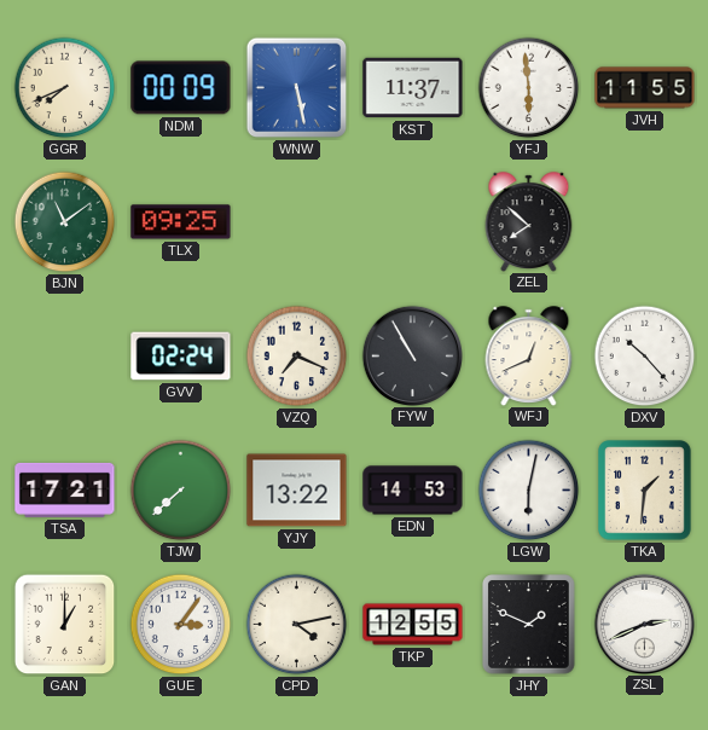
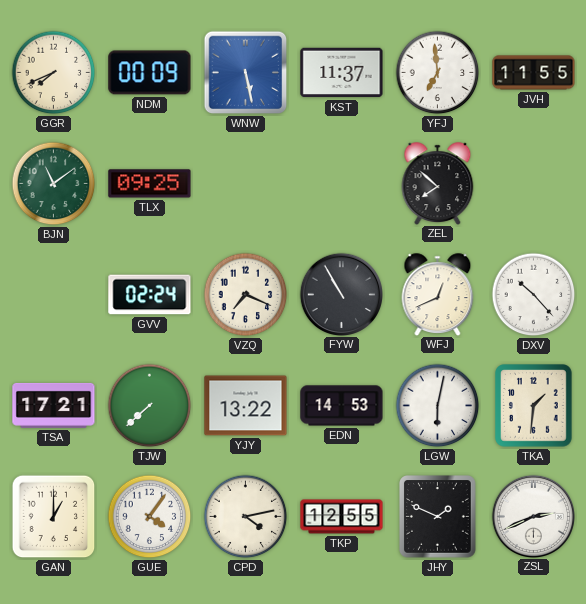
YFJ: 5:59 -> 6:59 (438, 73)
GUE: 3:06 -> 4:06 (150, 517)
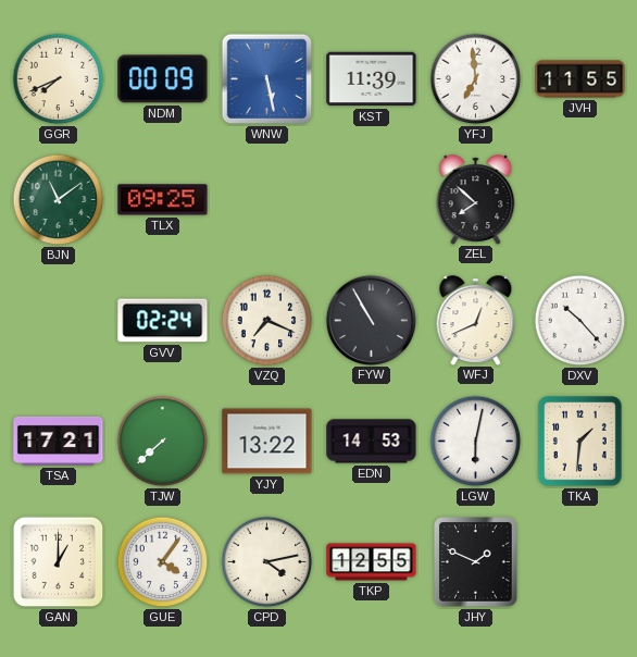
KST: 11:37 -> 11:39 (372, 79)
ZSL: 2:41 -> none (533, 516)
